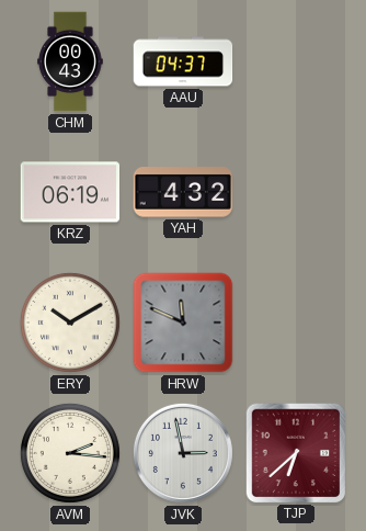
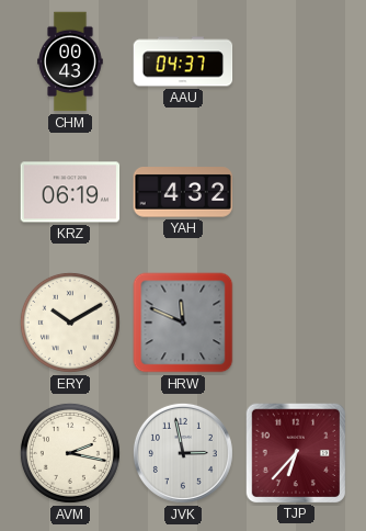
AVM: 2:16 -> 2:17 (70, 453)
TJP: 6:38 -> 6:37 (295, 452)
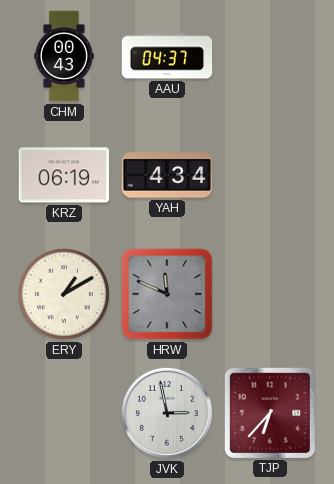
YAH: 4:32 -> 4:34 (167, 175)
ERY: 10:10 -> 1:10 (64, 294)
AVM: 2:17 -> none (70, 453)
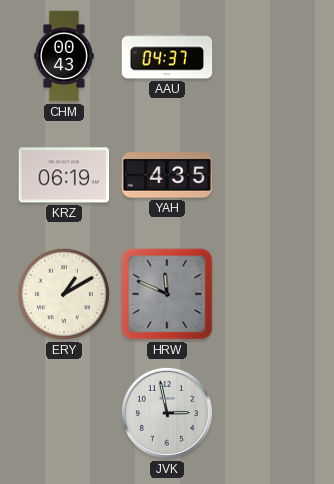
YAH: 4:34 -> 4:35 (167, 175)
TJP: 6:37 -> none (269, 412)
